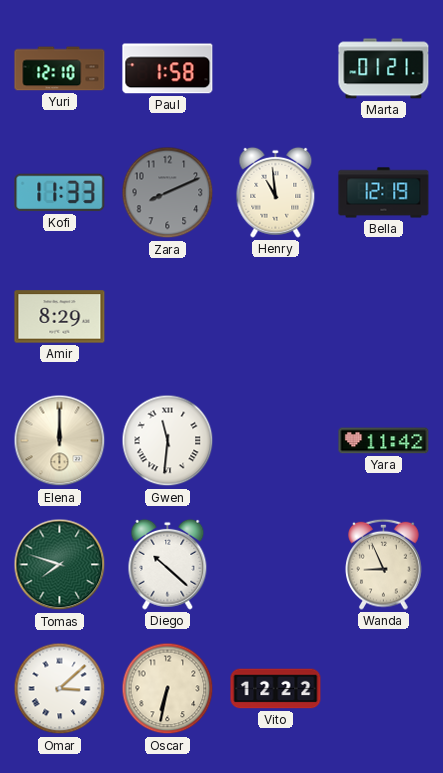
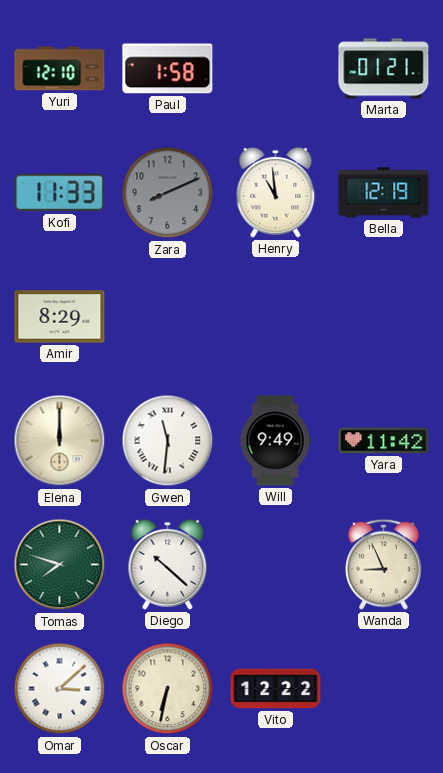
Will: none -> 9:49 (275, 441)
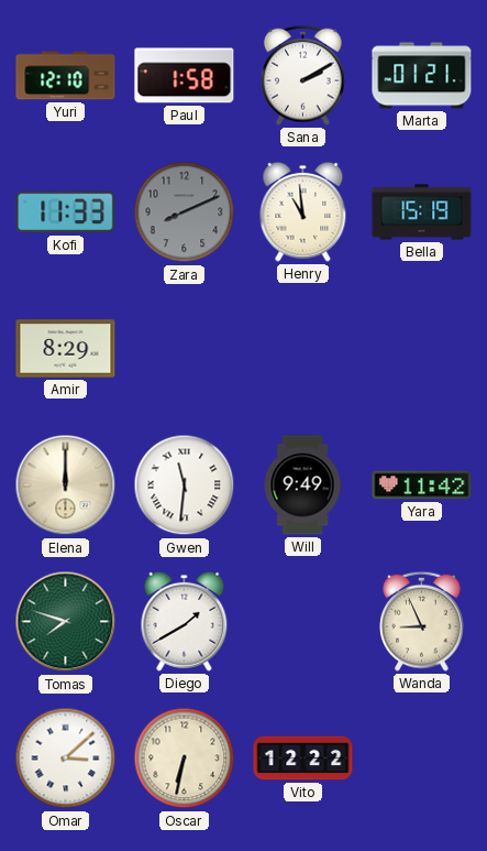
Sana: none -> 2:10 (303, 75)
Bella: 12:19 -> 15:19 (422, 212)
Diego: 10:22 -> 1:40 (185, 621)
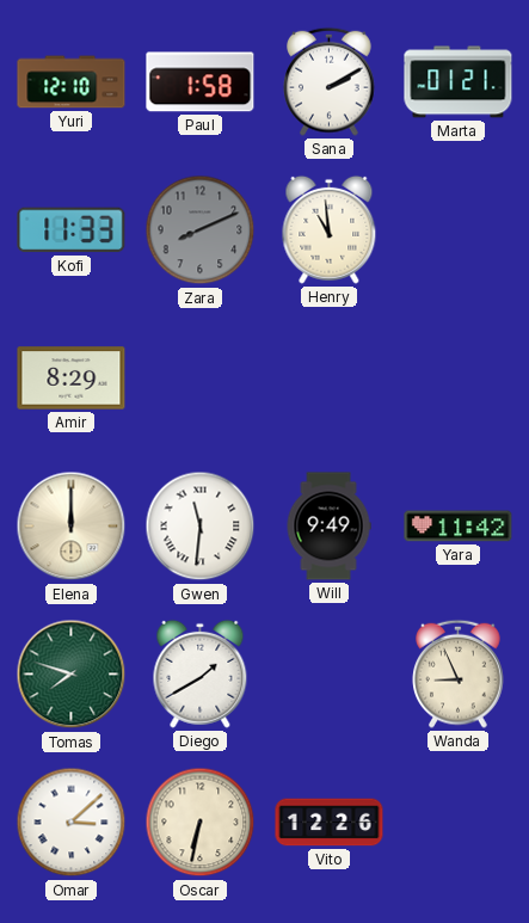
Bella: 15:19 -> none (422, 212)
Vito: 12:22 -> 12:26 (330, 823)
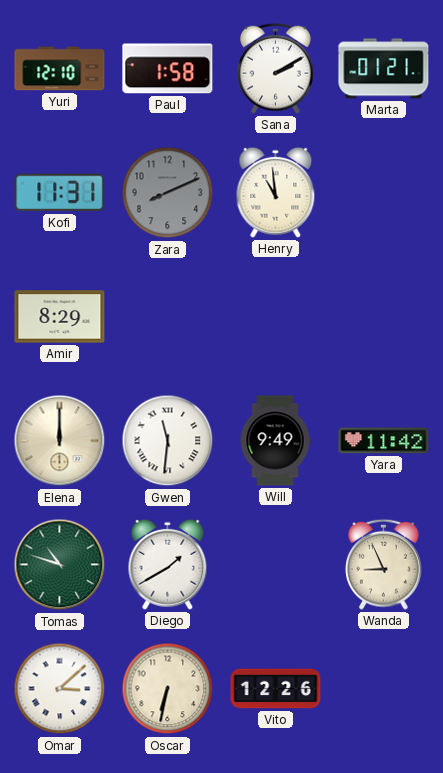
Kofi: 11:33 -> 11:31 (60, 193)
Tomas: 7:48 -> 10:48 (60, 565)
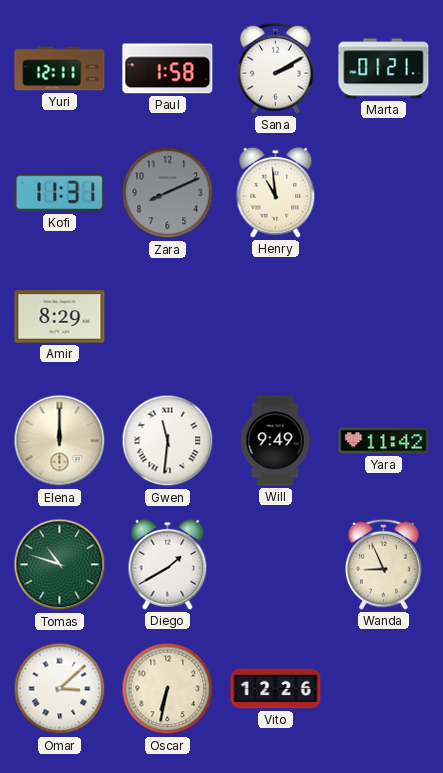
Yuri: 12:10 -> 12:11 (60, 69)
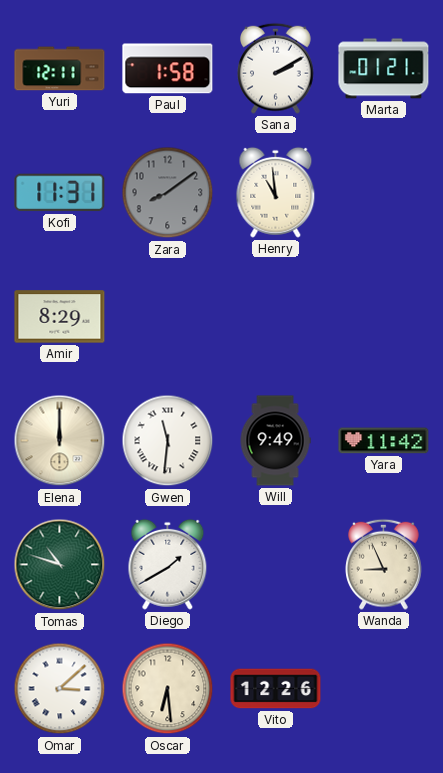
Zara: 8:11 -> 8:09 (168, 193)
Oscar: 6:32 -> 6:29 (168, 689)
